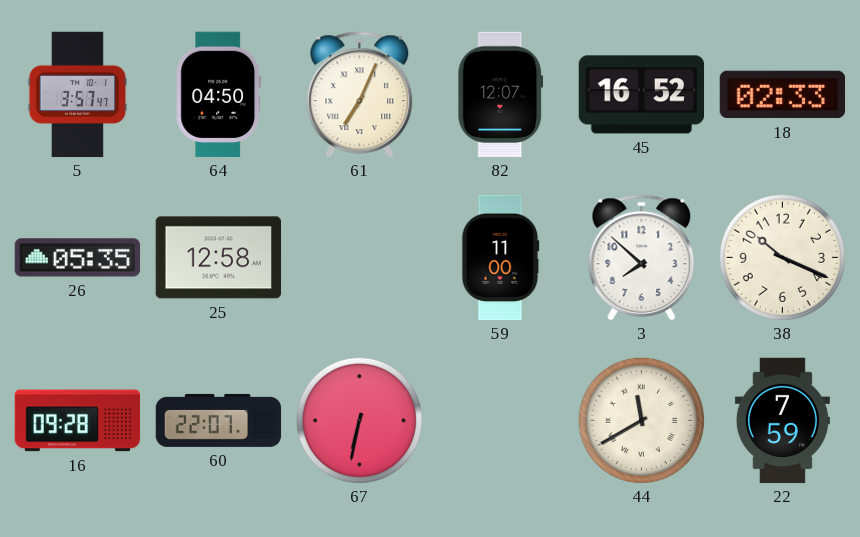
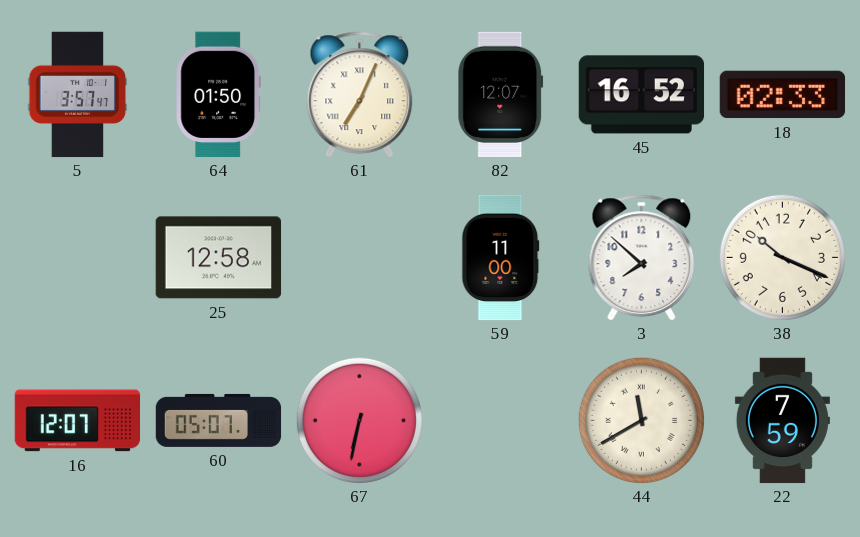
64: 04:50 -> 01:50 (218, 95)
26: 05:35 -> none (78, 258)
16: 09:28 -> 12:07 (78, 421)
60: 22:07 -> 05:07 (219, 420)
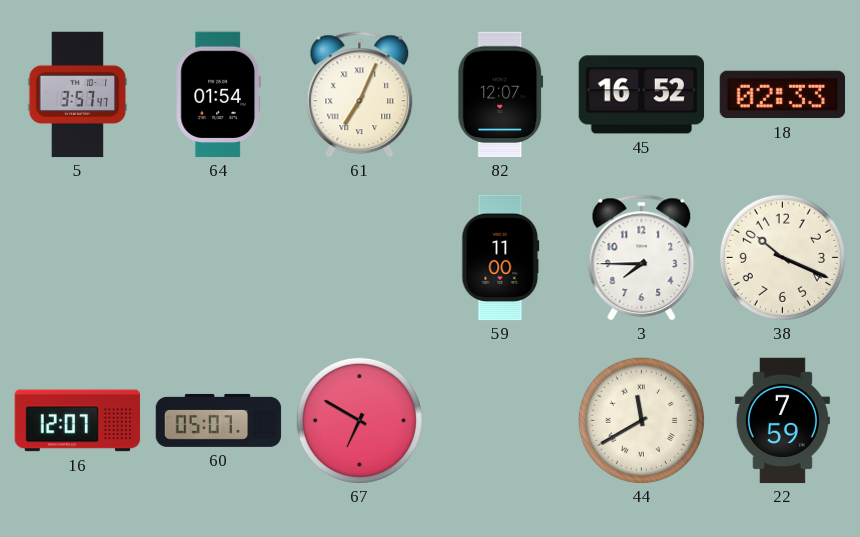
64: 01:50 -> 01:54 (218, 95)
25: 12:58 -> none (219, 258)
3: 7:52 -> 7:45 (642, 258)
67: 6:32 -> 6:50 (359, 420)
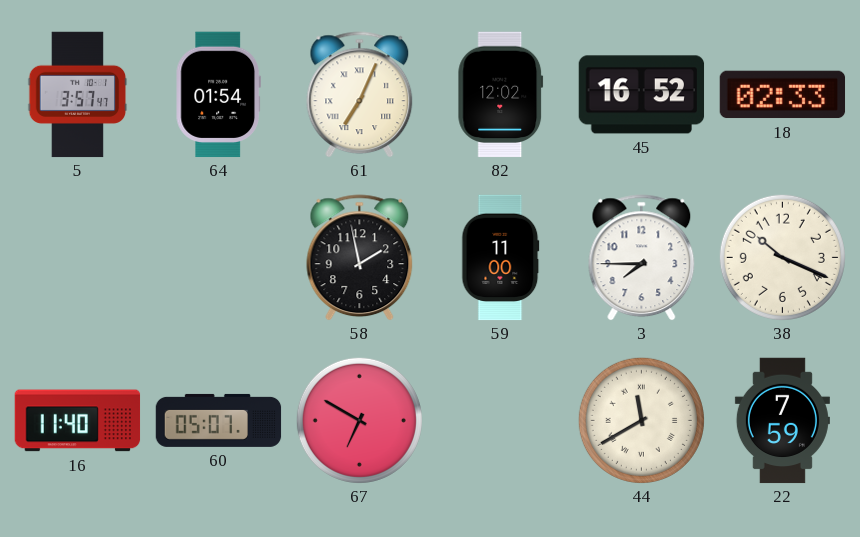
82: 12:07 -> 12:02 (501, 95)
58: none -> 1:58 (360, 258)
16: 12:07 -> 11:40 (78, 421)
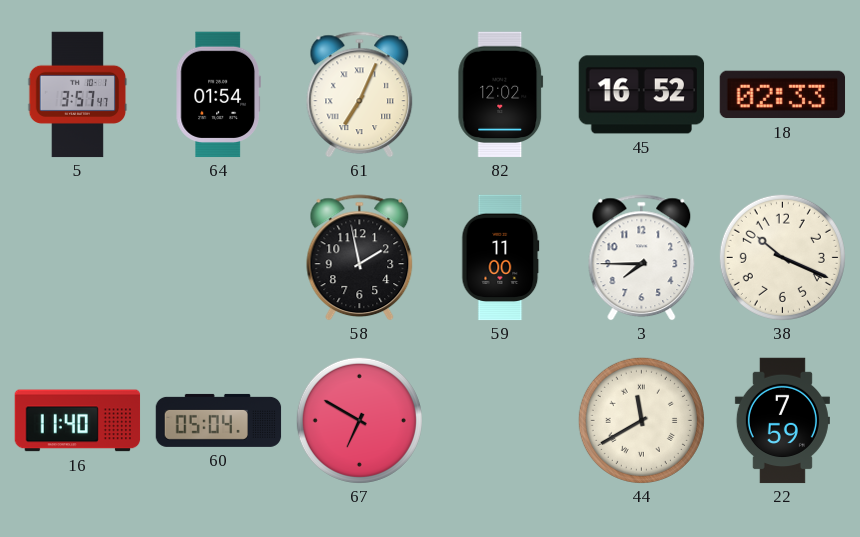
60: 05:07 -> 05:04 (219, 420)
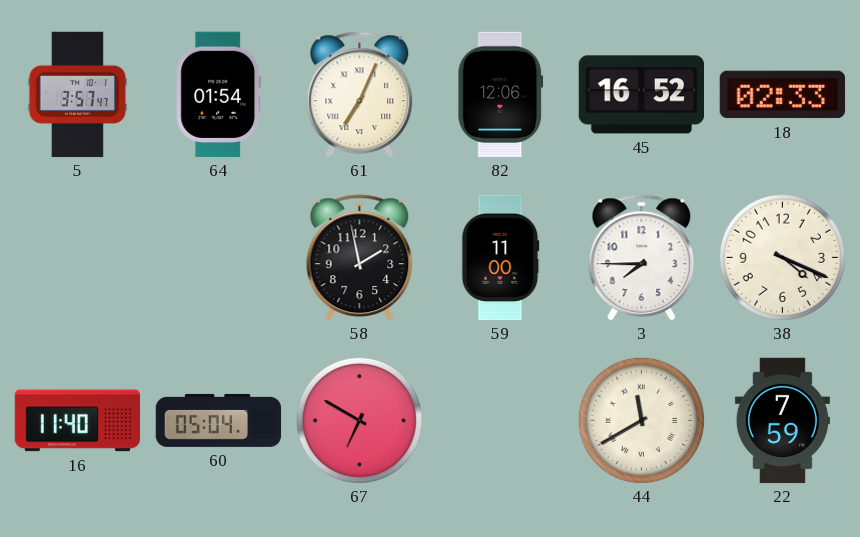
82: 12:02 -> 12:06 (501, 95)
38: 10:19 -> 4:19 (782, 257)
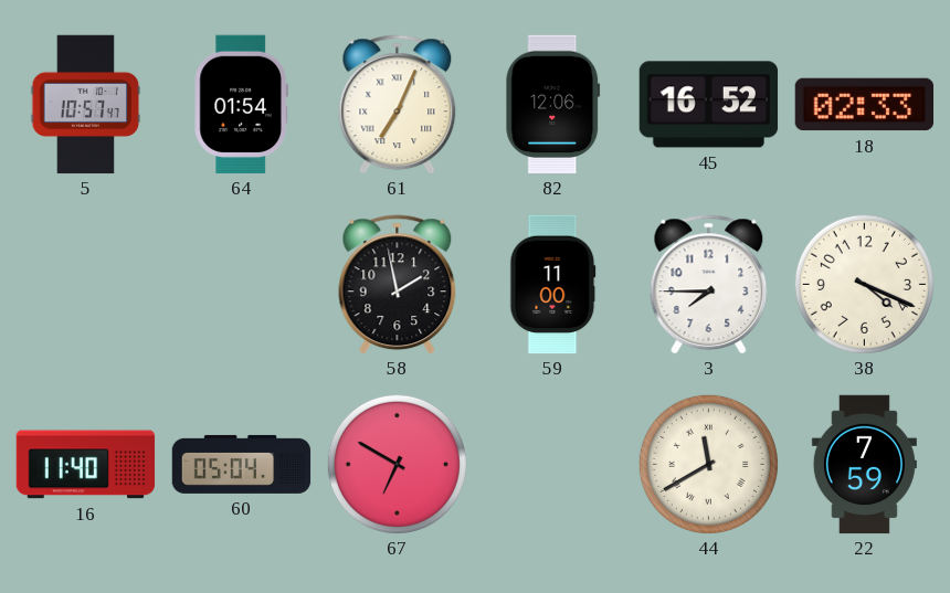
5: 3:57 -> 10:57 (86, 105)
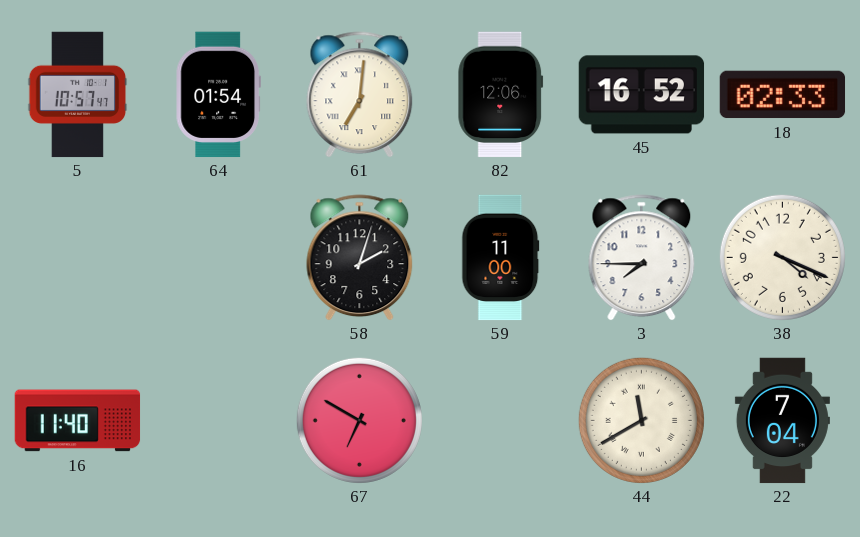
61: 7:04 -> 7:01 (360, 95)
58: 1:58 -> 2:03 (360, 258)
60: 05:04 -> none (242, 464)
22: 7:59 -> 7:04 (782, 421)
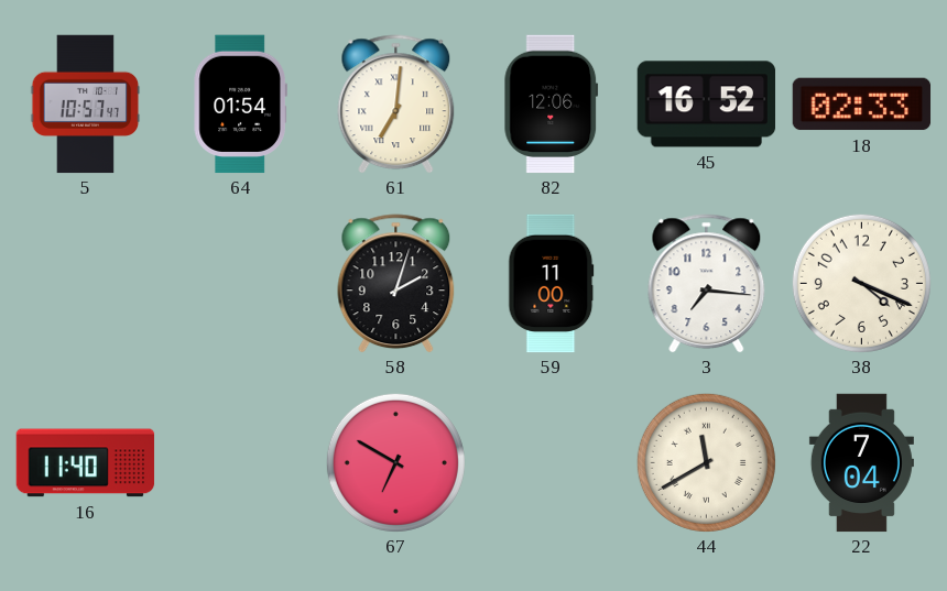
3: 7:45 -> 7:16 (707, 284)
